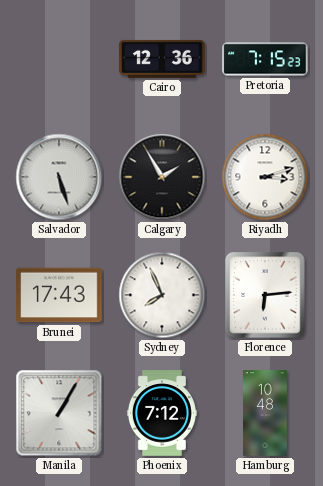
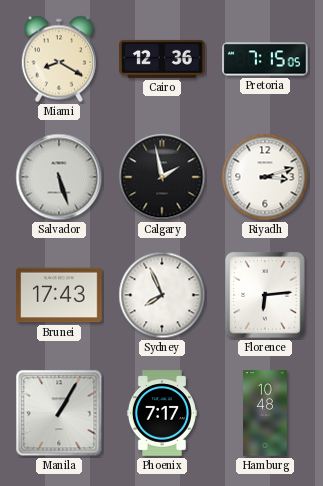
Miami: none -> 8:20 (59, 59)
Pretoria: 7:15:23 -> 7:15:05 (265, 59)
Calgary: 1:55 -> 1:58 (162, 177)
Phoenix: 7:12 -> 7:17 (162, 413)
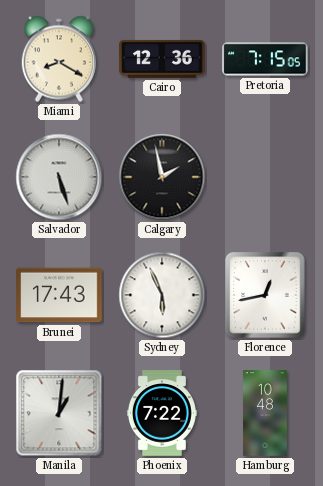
Riyadh: 3:12 -> none (265, 177)
Sydney: 7:56 -> 5:56 (162, 295)
Florence: 6:14 -> 12:43 (265, 295)
Manila: 1:05 -> 1:01 (59, 413)
Phoenix: 7:17 -> 7:22 (162, 413)
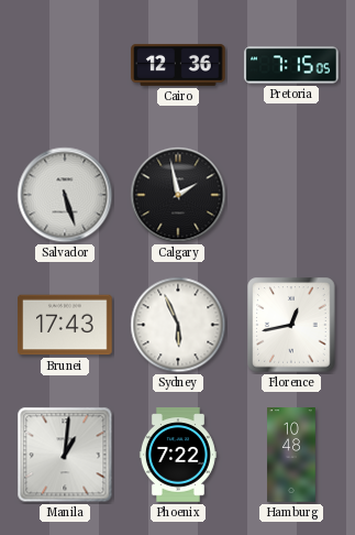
Miami: 8:20 -> none (59, 59)
